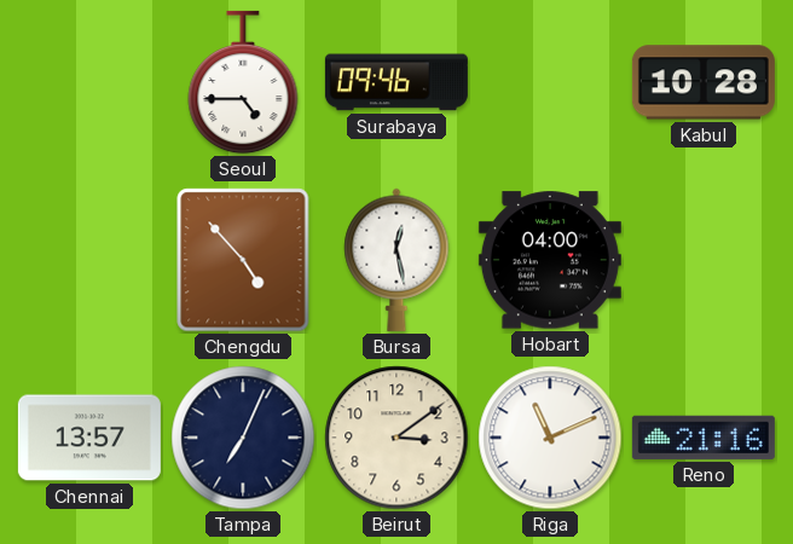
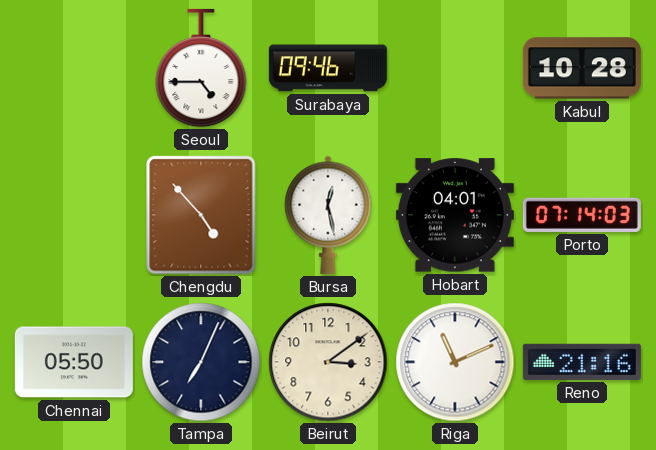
Hobart: 04:00 -> 04:01 (455, 215)
Porto: none -> 07:14 (582, 215)
Chennai: 13:57 -> 05:50 (74, 362)
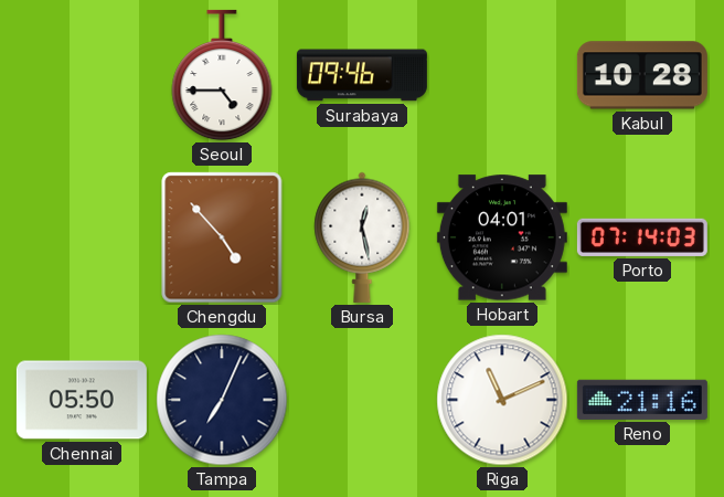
Beirut: 3:09 -> none (328, 362)
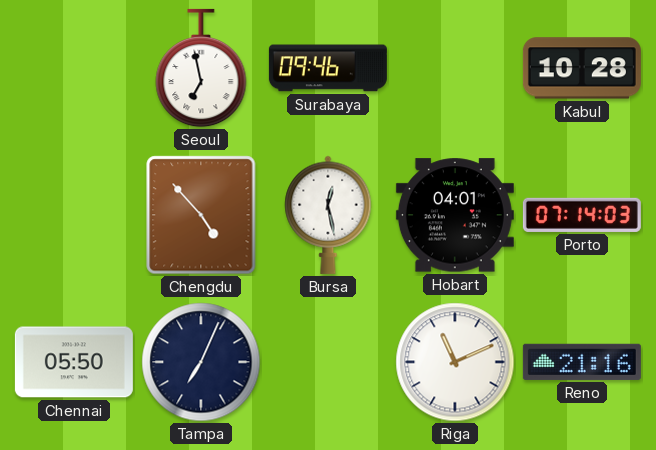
Seoul: 4:45 -> 6:58 (201, 68)
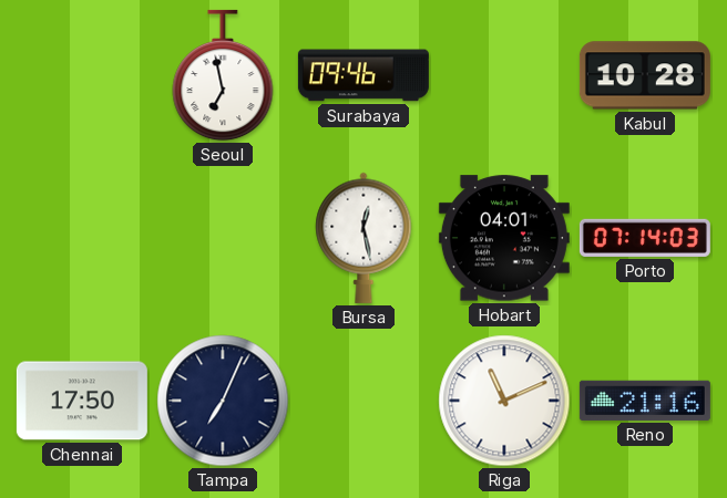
Chengdu: 4:53 -> none (201, 215)
Chennai: 05:50 -> 17:50 (82, 401)
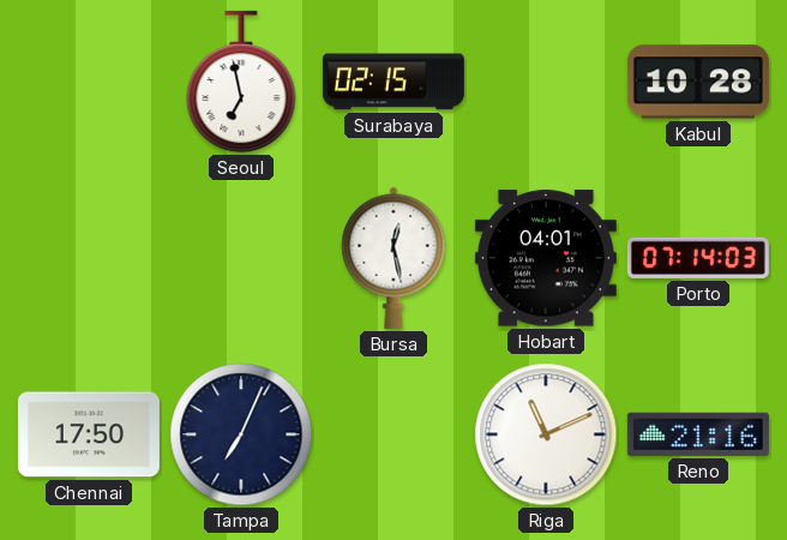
Surabaya: 09:46 -> 02:15 (393, 82)
